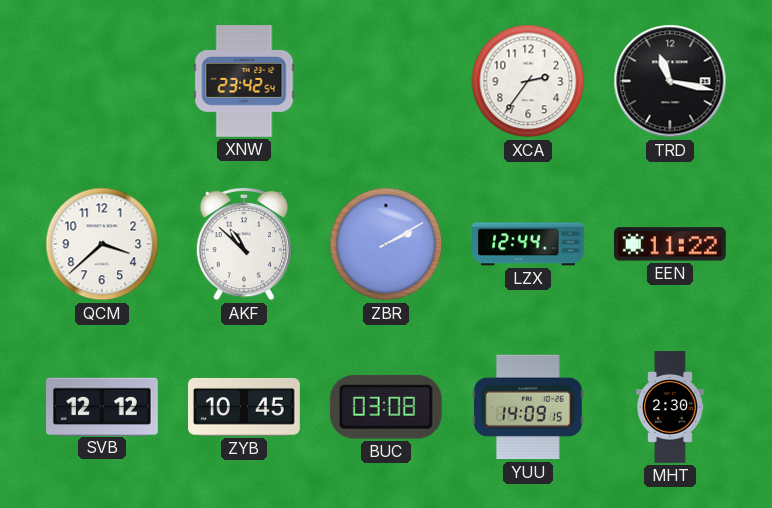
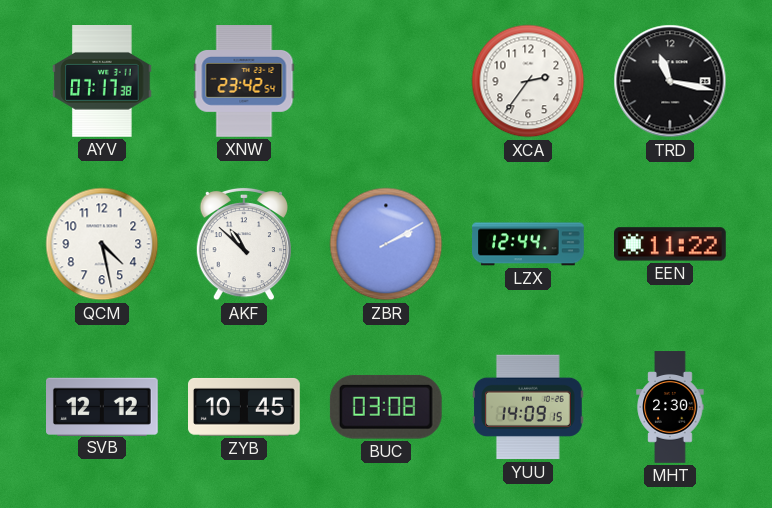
AYV: none -> 07:17 (102, 82)
QCM: 3:38 -> 4:28 (102, 244)
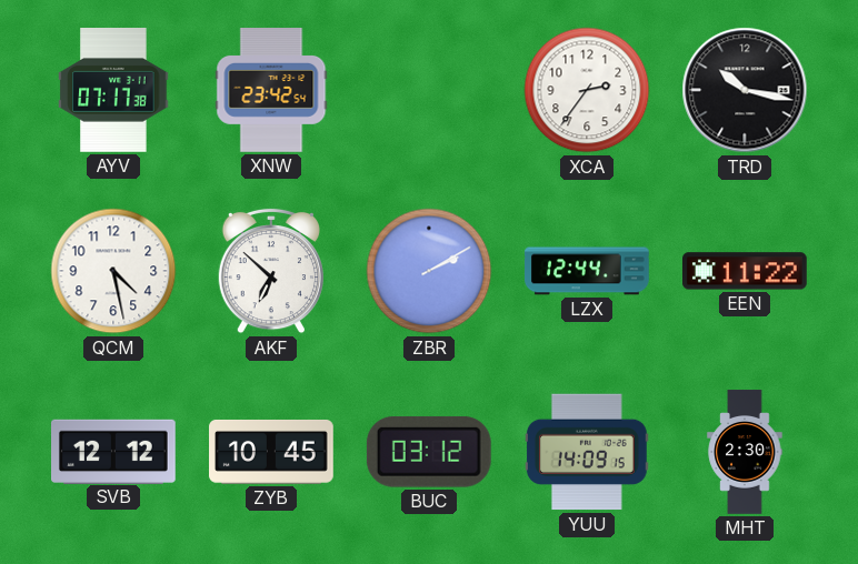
TRD: 11:17 -> 10:17 (745, 90)
AKF: 10:52 -> 6:52 (271, 271)
BUC: 03:08 -> 03:12 (429, 452)
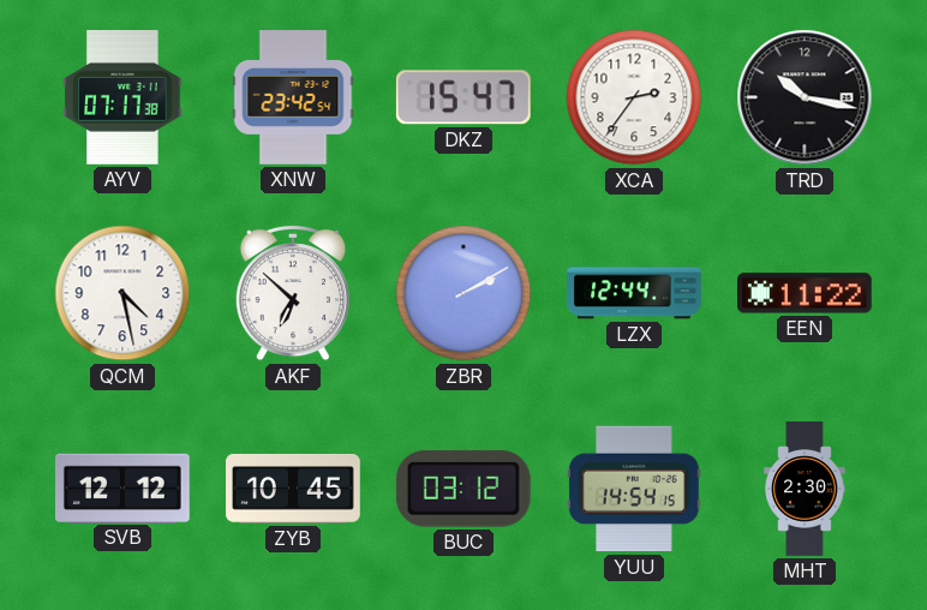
DKZ: none -> 15:47 (463, 97)
YUU: 14:09 -> 14:54 (635, 489)
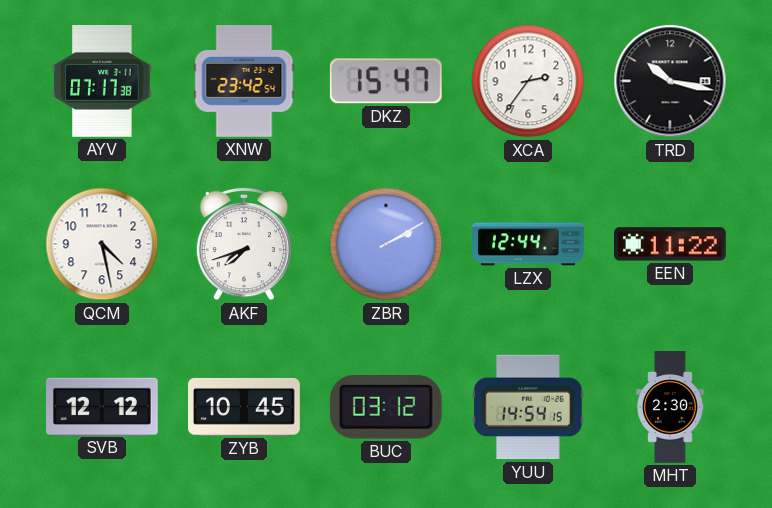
AKF: 6:52 -> 7:42 (244, 244)
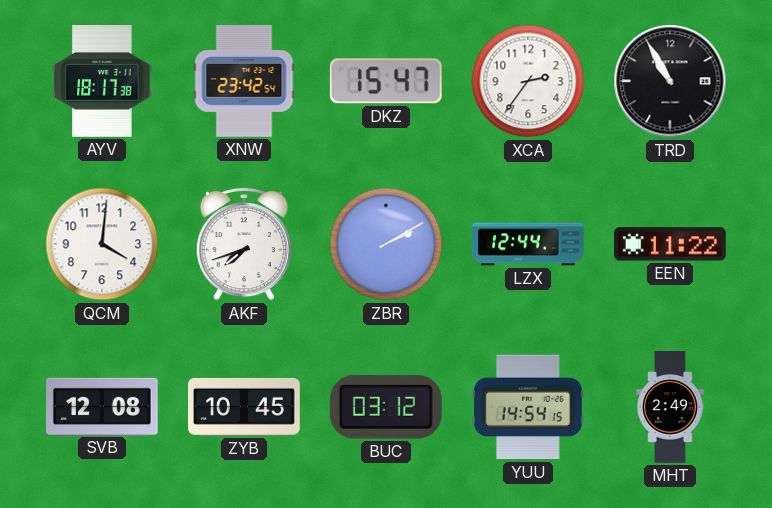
AYV: 07:17 -> 18:17 (102, 82)
TRD: 10:17 -> 10:55 (670, 81)
QCM: 4:28 -> 4:01 (102, 244)
SVB: 12:12 -> 12:08 (103, 406)
MHT: 2:30 -> 2:49 (670, 407)
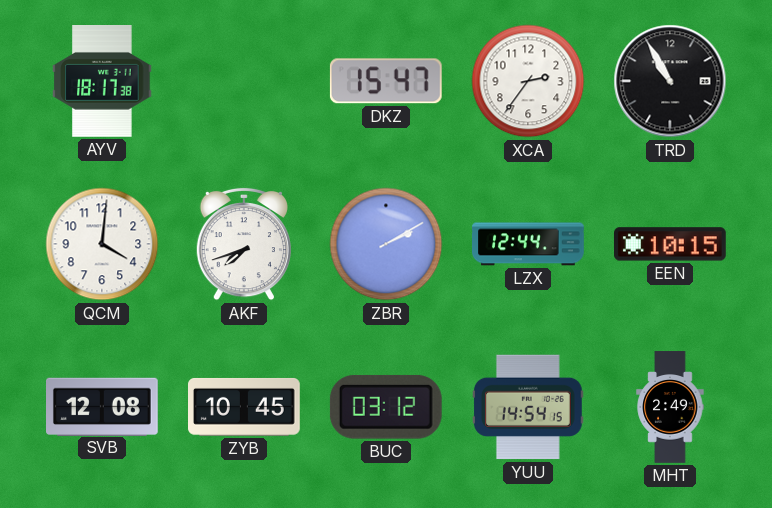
XNW: 23:42 -> none (244, 82)
EEN: 11:22 -> 10:15 (671, 244)
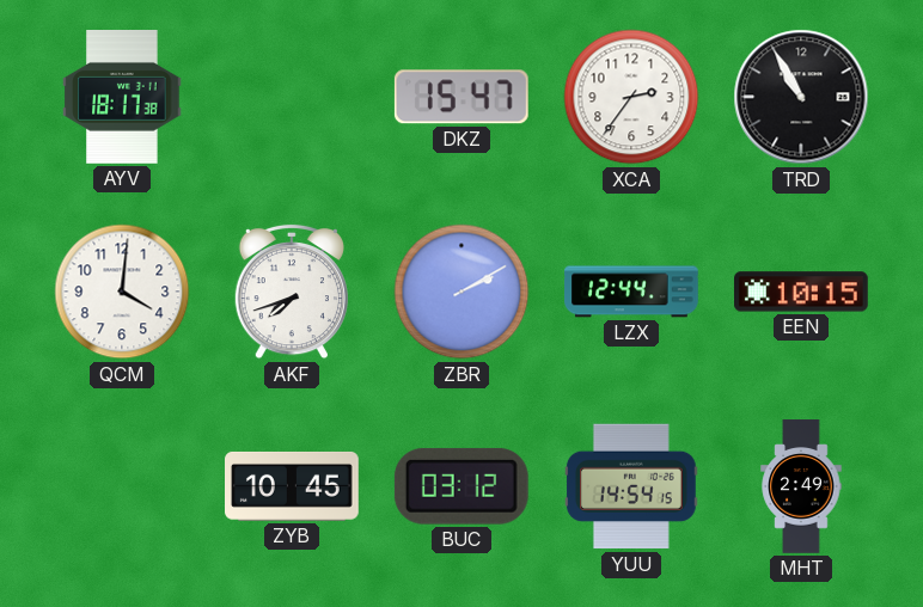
SVB: 12:08 -> none (103, 406)
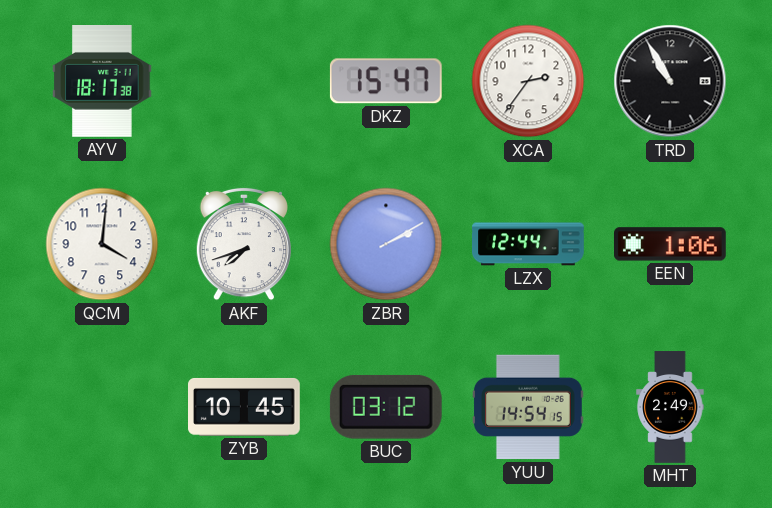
EEN: 10:15 -> 1:06 (671, 244)
